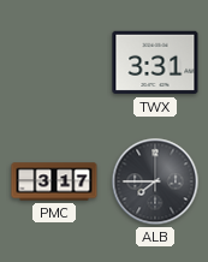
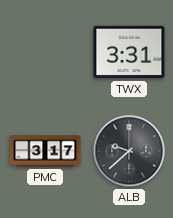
ALB: 7:45 -> 9:38 (129, 151)
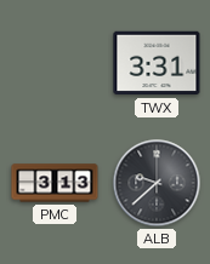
PMC: 3:17 -> 3:13 (55, 183)
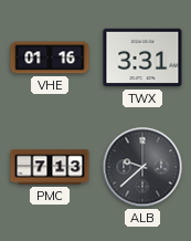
VHE: none -> 01:16 (50, 57)
PMC: 3:13 -> 7:13 (50, 167)
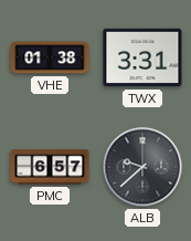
VHE: 01:16 -> 01:38 (50, 57)
PMC: 7:13 -> 6:57 (50, 167)
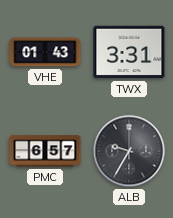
VHE: 01:38 -> 01:43 (45, 52)
ALB: 9:38 -> 9:35 (129, 151)
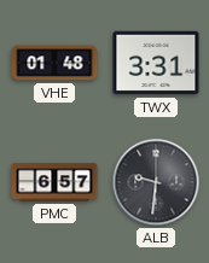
VHE: 01:43 -> 01:48 (54, 63)
ALB: 9:35 -> 9:31 (156, 182)
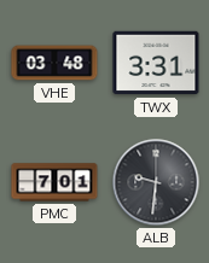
VHE: 01:48 -> 03:48 (54, 63)
PMC: 6:57 -> 7:01 (54, 182)
